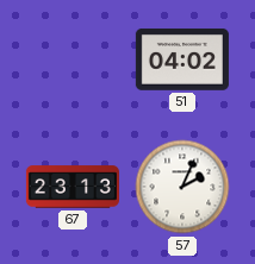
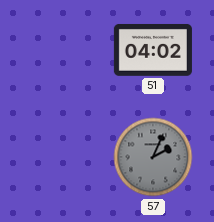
67: 23:13 -> none (73, 187)
57 dial: white -> grey (153, 157)
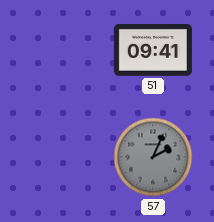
51: 04:02 -> 09:41 (153, 50)
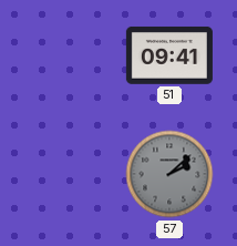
57: 2:04 -> 2:08 (169, 174)
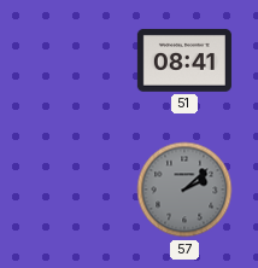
51: 09:41 -> 08:41 (184, 60)
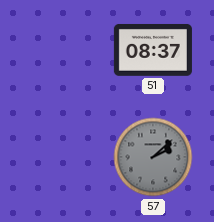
51: 08:41 -> 08:37 (153, 50)
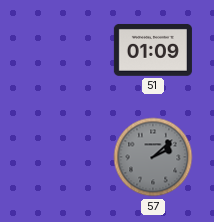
51: 08:37 -> 01:09 (153, 50)
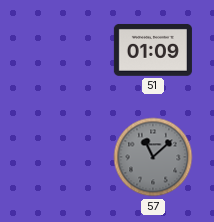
57: 2:08 -> 11:08 (153, 157)
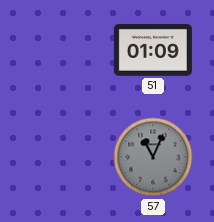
57: 11:08 -> 11:04 (153, 157)
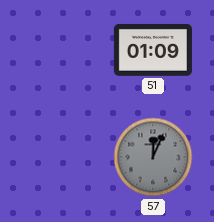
57: 11:04 -> 12:04 (153, 157)
